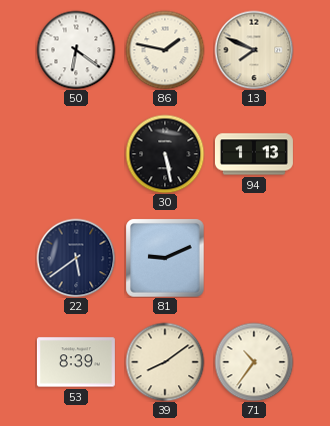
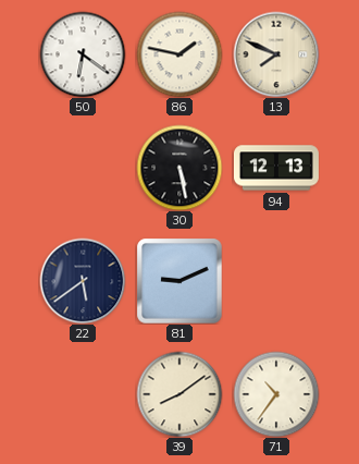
94: 1:13 -> 12:13 (276, 168)
53: 8:39 -> none (76, 362)
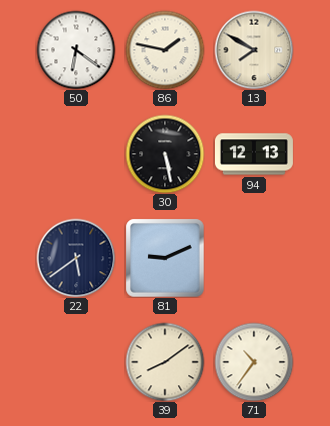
13: 7:49 -> 7:50 (254, 50)
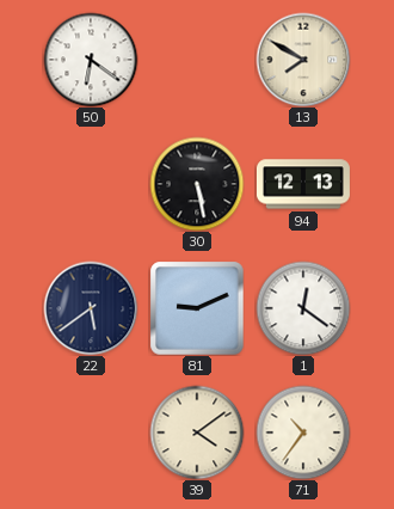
86: 1:47 -> none (165, 50)
1: none -> 12:21 (303, 308)
39: 8:09 -> 4:09 (197, 433)
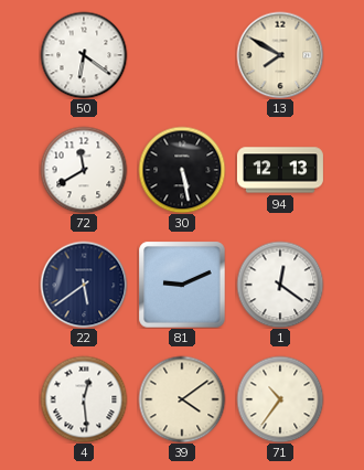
72: none -> 11:40 (84, 170)
4: none -> 12:29 (84, 399)
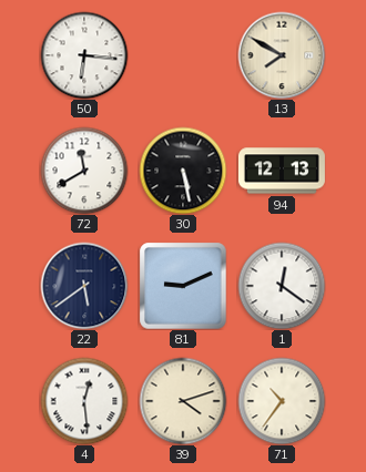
50: 6:21 -> 6:16 (84, 55)
39: 4:09 -> 4:12 (183, 401)
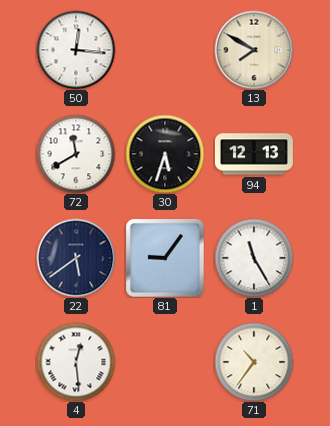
50: 6:16 -> 12:16 (76, 50)
30: 5:28 -> 5:33 (165, 154)
81: 9:11 -> 9:06 (165, 258)
1: 12:21 -> 11:25 (254, 258)
39: 4:12 -> none (183, 401)
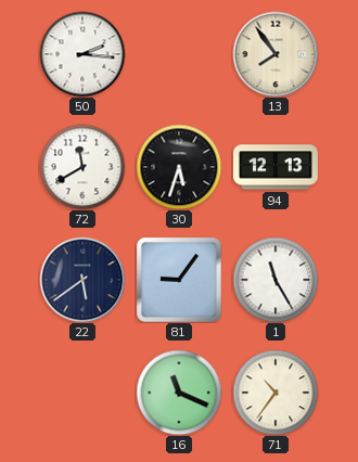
50: 12:16 -> 2:16 (82, 54)
13: 7:50 -> 7:54 (276, 54)
4: 12:29 -> none (76, 362)
16: none -> 11:19 (179, 393)
